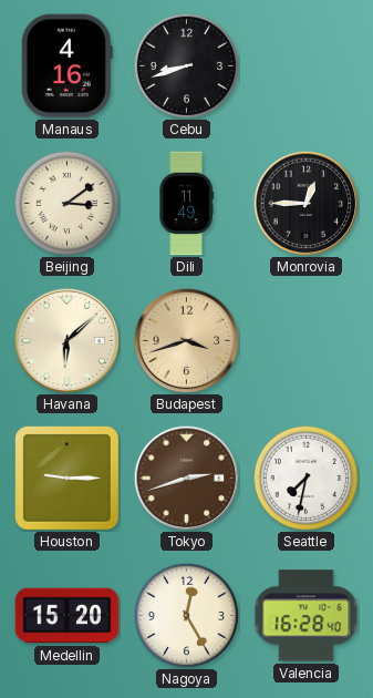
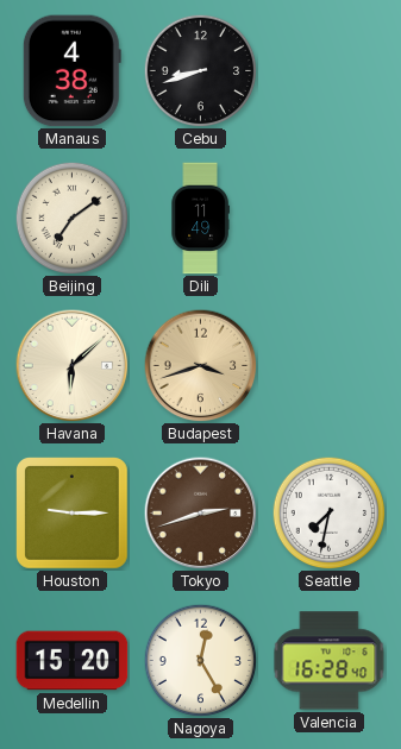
Manaus: 4:16 -> 4:38 (71, 71)
Beijing: 3:09 -> 7:09 (71, 218)
Monrovia: 12:45 -> none (305, 203)
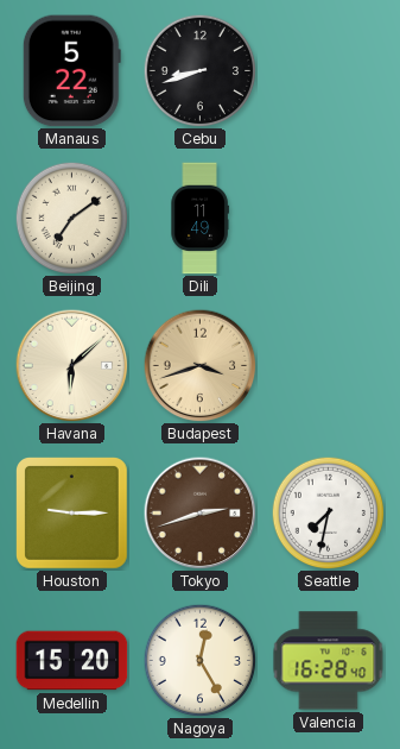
Manaus: 4:38 -> 5:22 (71, 71)
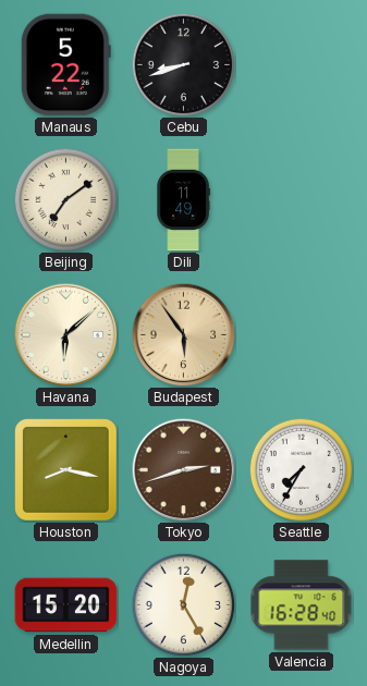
Budapest: 3:42 -> 5:54 (183, 334)
Houston: 9:15 -> 8:17 (66, 470)
Seattle: 7:32 -> 7:35 (301, 469)
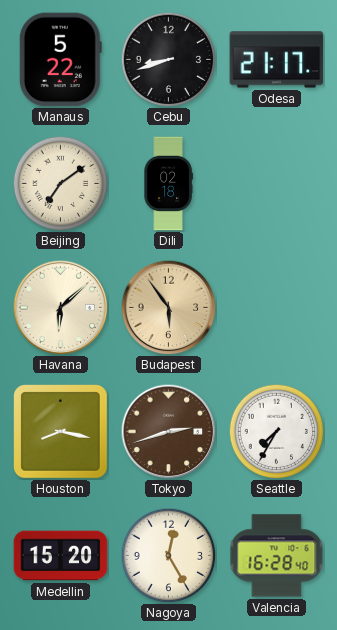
Odesa: none -> 21:17 (277, 60)
Dili: 11:49 -> 02:18 (168, 184)
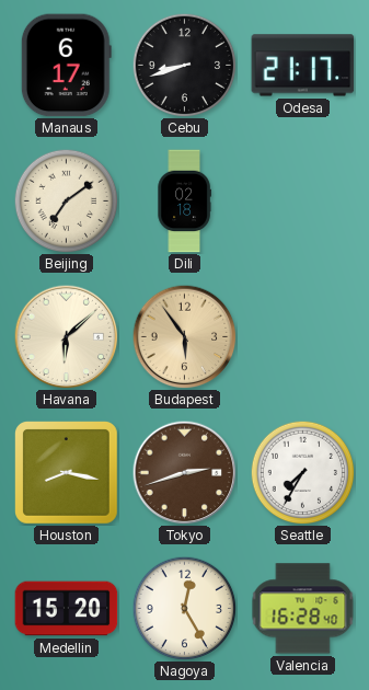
Manaus: 5:22 -> 6:17 (66, 66)
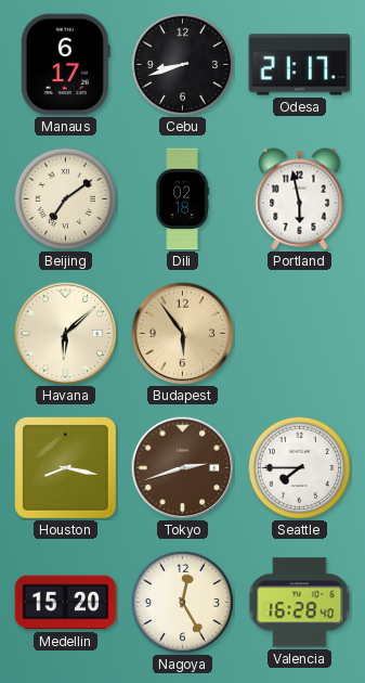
Portland: none -> 5:58 (300, 199)
Seattle: 7:35 -> 7:45 (299, 467)
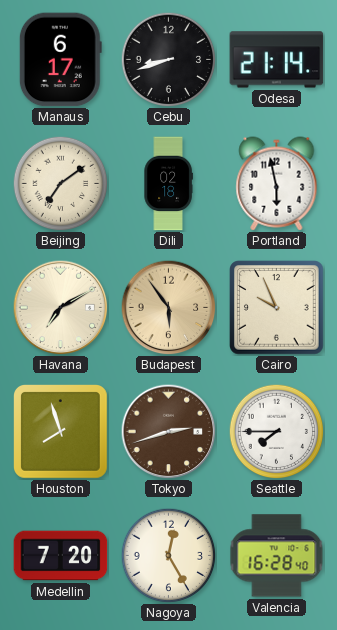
Odesa: 21:17 -> 21:14 (277, 60)
Havana: 6:08 -> 7:10 (60, 307)
Cairo: none -> 9:56 (277, 308)
Houston: 8:17 -> 7:57 (61, 432)
Medellin: 15:20 -> 7:20 (61, 556)
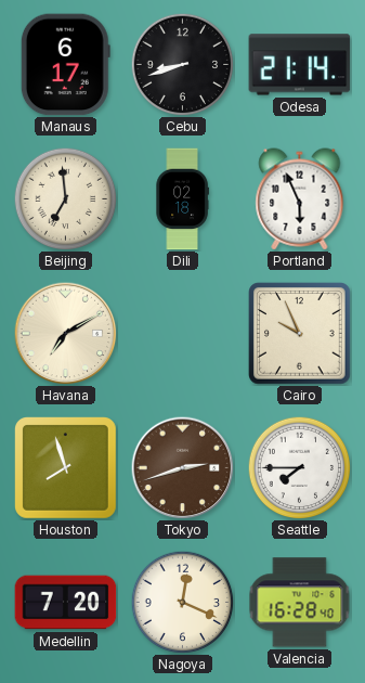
Beijing: 7:09 -> 6:59 (65, 198)
Portland: 5:58 -> 5:56 (300, 199)
Budapest: 5:54 -> none (168, 307)
Nagoya: 12:25 -> 12:19 (182, 602)
